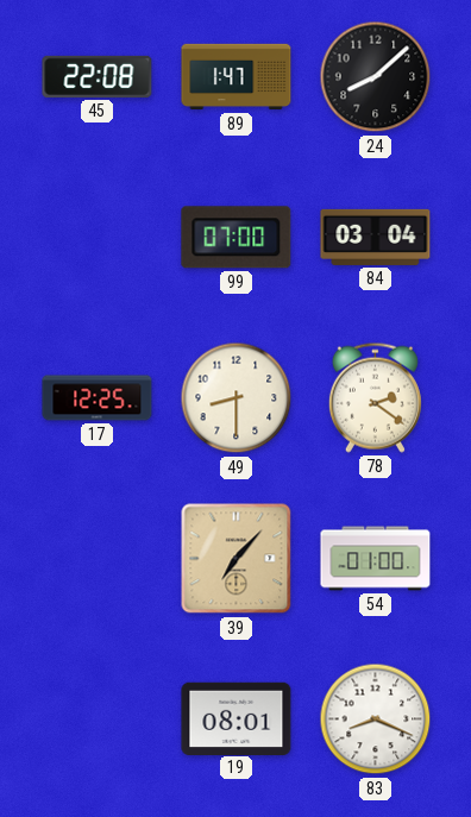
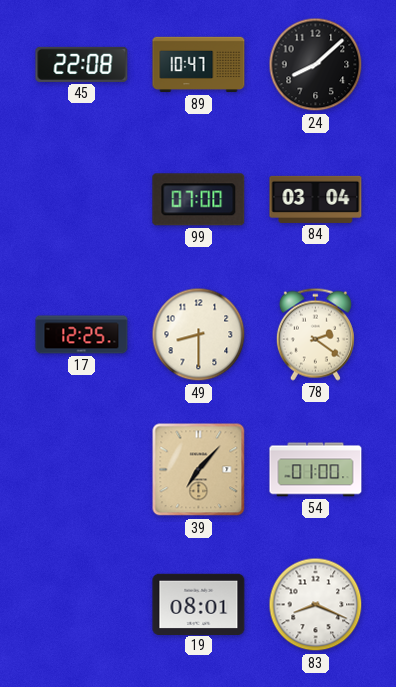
89: 1:47 -> 10:47 (199, 65)
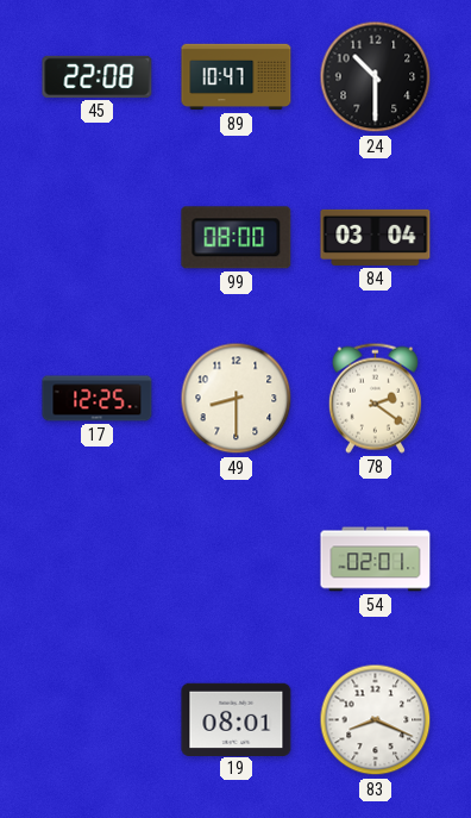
24: 8:08 -> 10:30 (376, 77)
99: 07:00 -> 08:00 (237, 238)
39: 7:07 -> none (199, 470)
54: 01:00 -> 02:01 (376, 560)
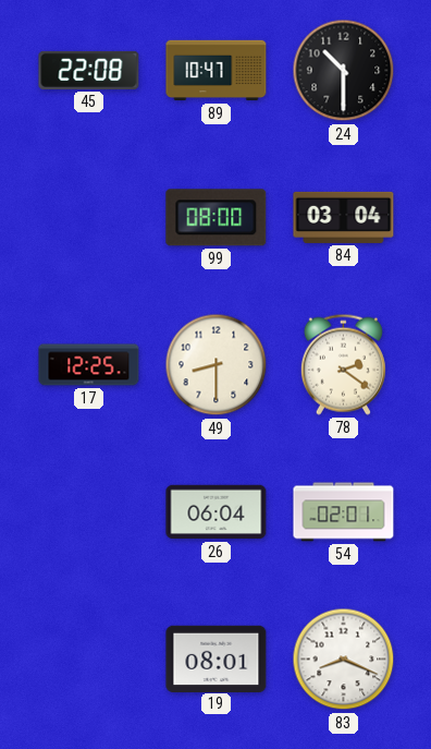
26: none -> 06:04 (217, 512)
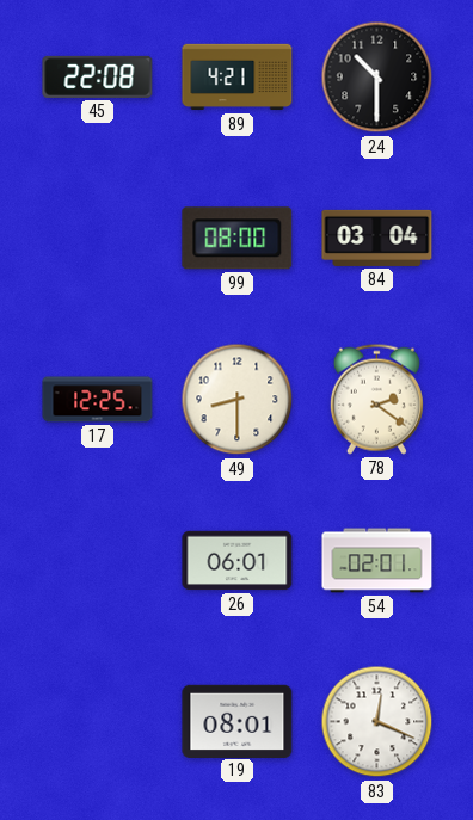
89: 10:47 -> 4:21 (238, 78)
26: 06:04 -> 06:01 (238, 561)
83: 8:19 -> 12:19 (377, 722)
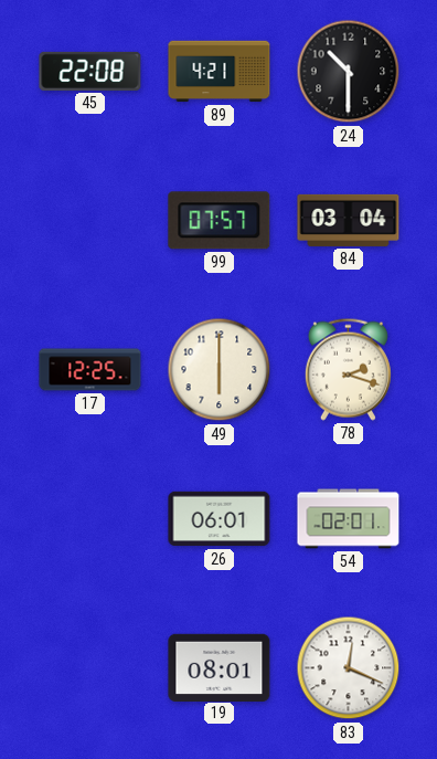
99: 08:00 -> 07:57 (220, 221)
49: 8:30 -> 6:00 (220, 370)
78: 2:21 -> 2:18 (348, 369)
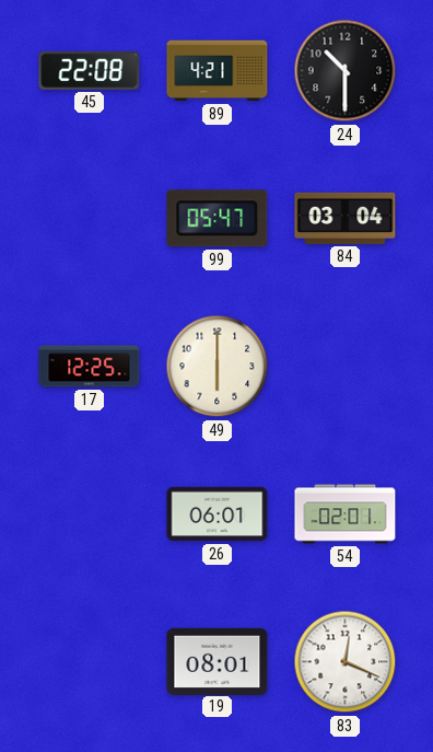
99: 07:57 -> 05:47 (218, 219)
78: 2:18 -> none (348, 369)
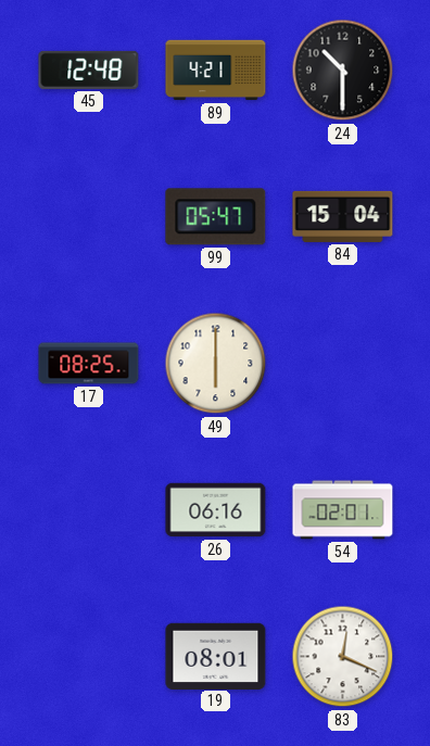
45: 22:08 -> 12:48 (89, 69)
84: 03:04 -> 15:04 (343, 216)
17: 12:25 -> 08:25 (89, 364)
26: 06:01 -> 06:16 (216, 510)
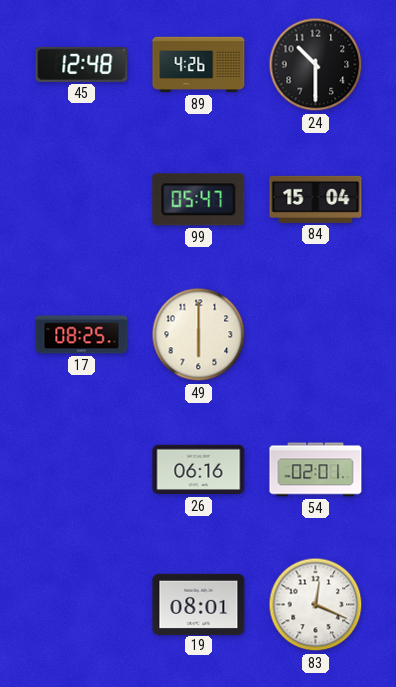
89: 4:21 -> 4:26 (199, 65)
